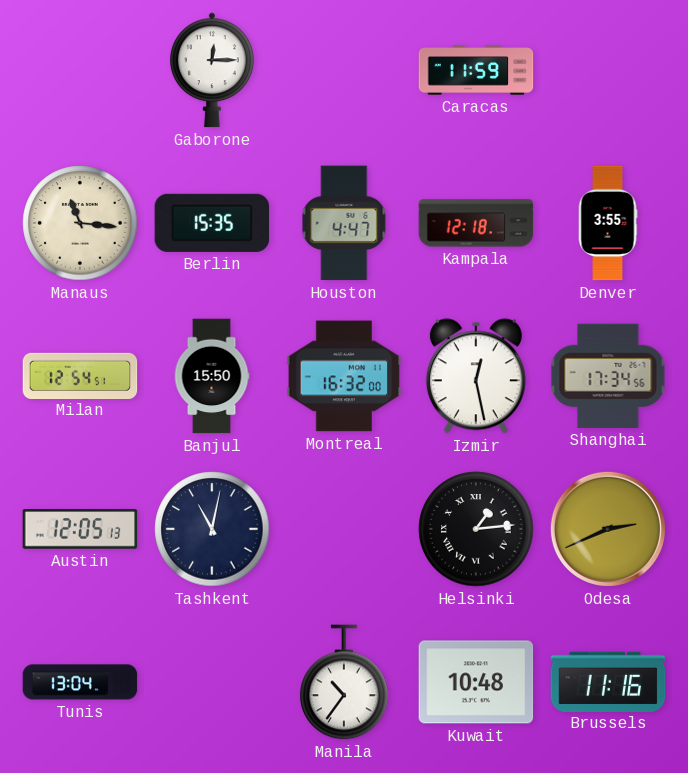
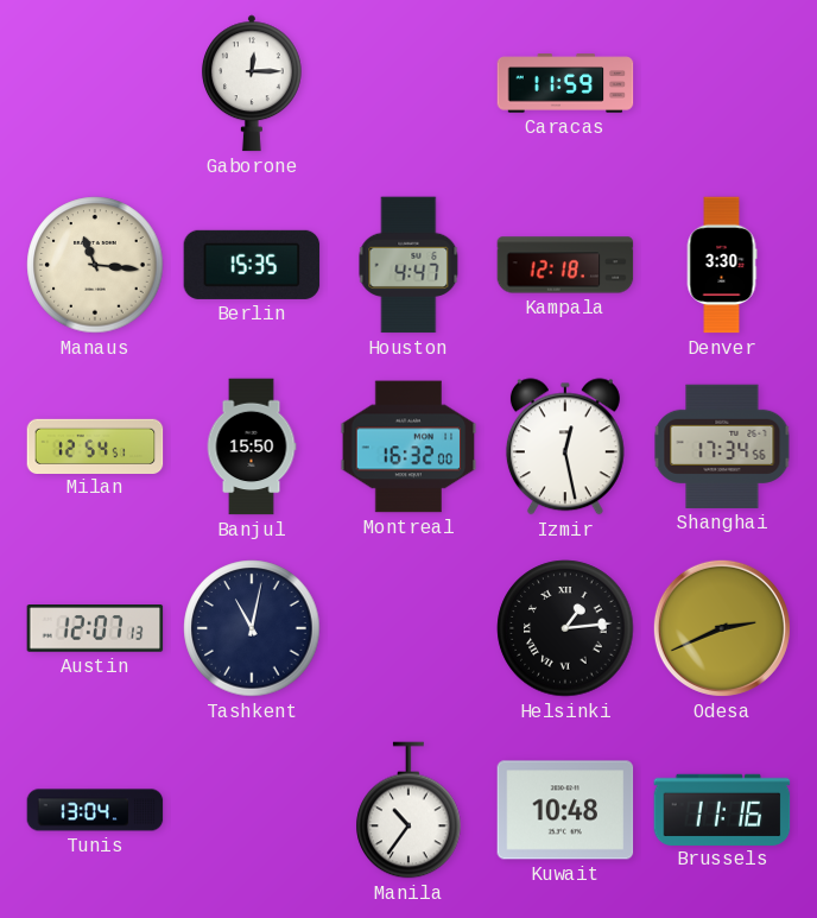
Denver: 3:55 -> 3:30 (722, 265)
Austin: 12:05 -> 12:07 (95, 628)
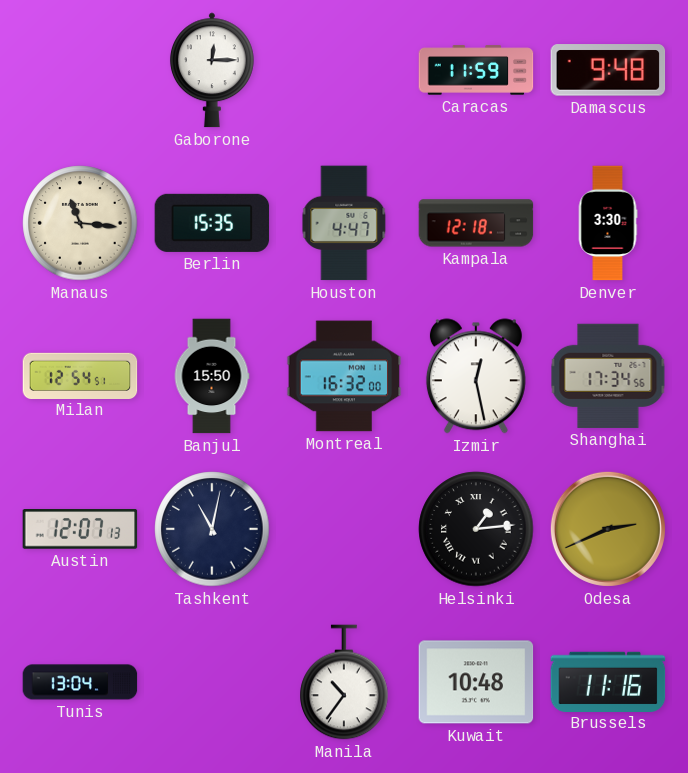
Damascus: none -> 9:48 (608, 70)
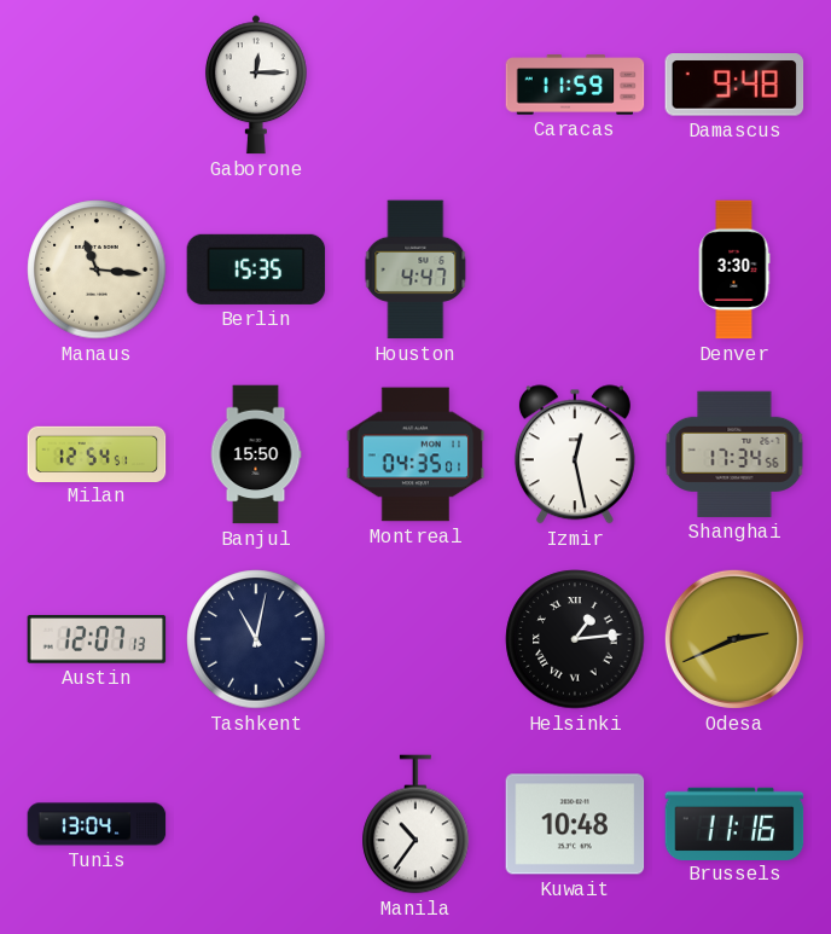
Kampala: 12:18 -> none (476, 223)
Montreal: 16:32 -> 04:35 (415, 454)
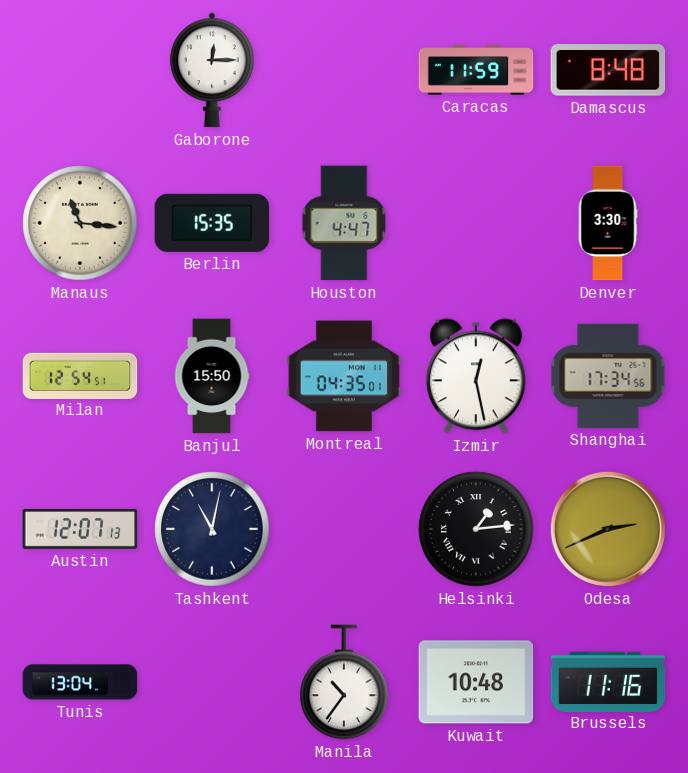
Damascus: 9:48 -> 8:48 (608, 70)
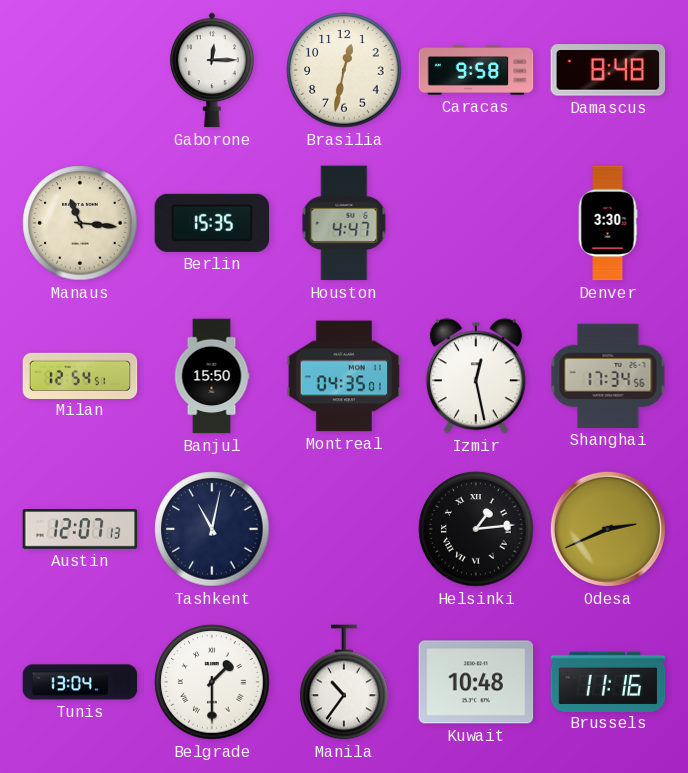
Brasilia: none -> 12:32 (344, 70)
Caracas: 11:59 -> 9:58 (476, 70)
Belgrade: none -> 1:30 (212, 682)
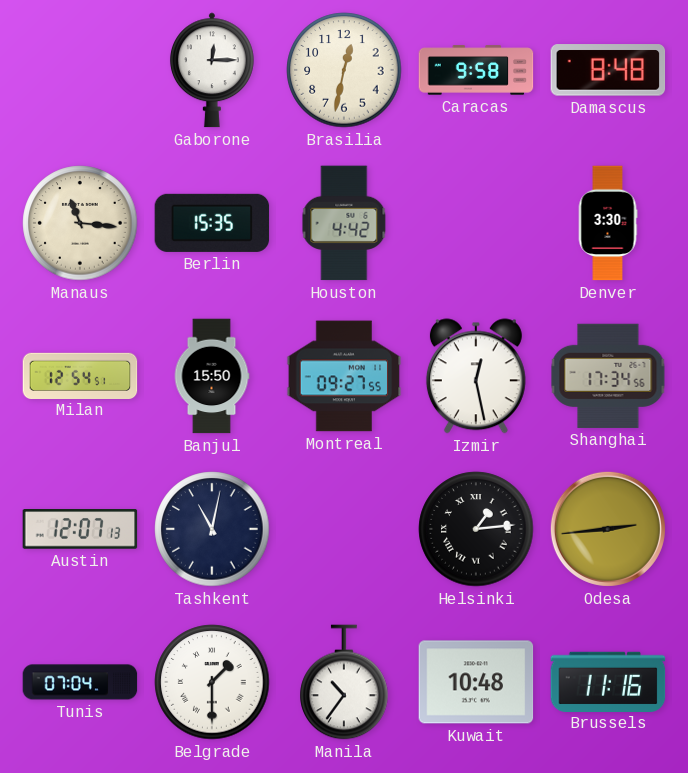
Houston: 4:47 -> 4:42 (344, 223)
Montreal: 04:35 -> 09:27 (344, 376)
Odesa: 2:41 -> 2:44 (608, 529)
Tunis: 13:04 -> 07:04 (80, 682)
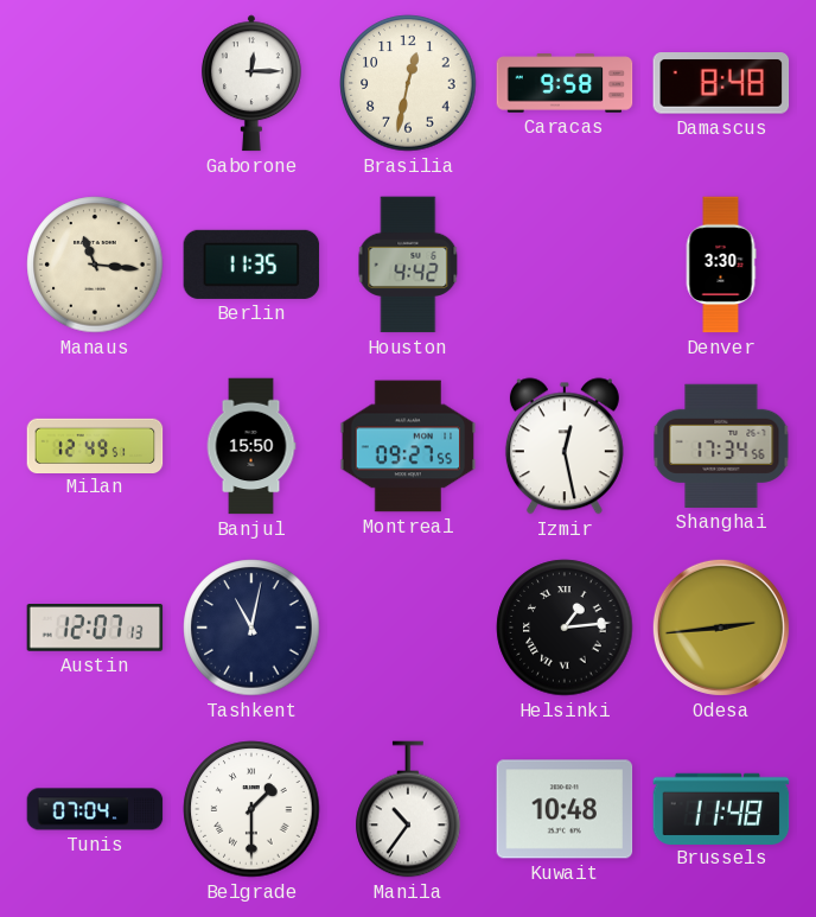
Berlin: 15:35 -> 11:35 (251, 265)
Milan: 12:54 -> 12:49 (95, 445)
Brussels: 11:16 -> 11:48 (721, 808)
